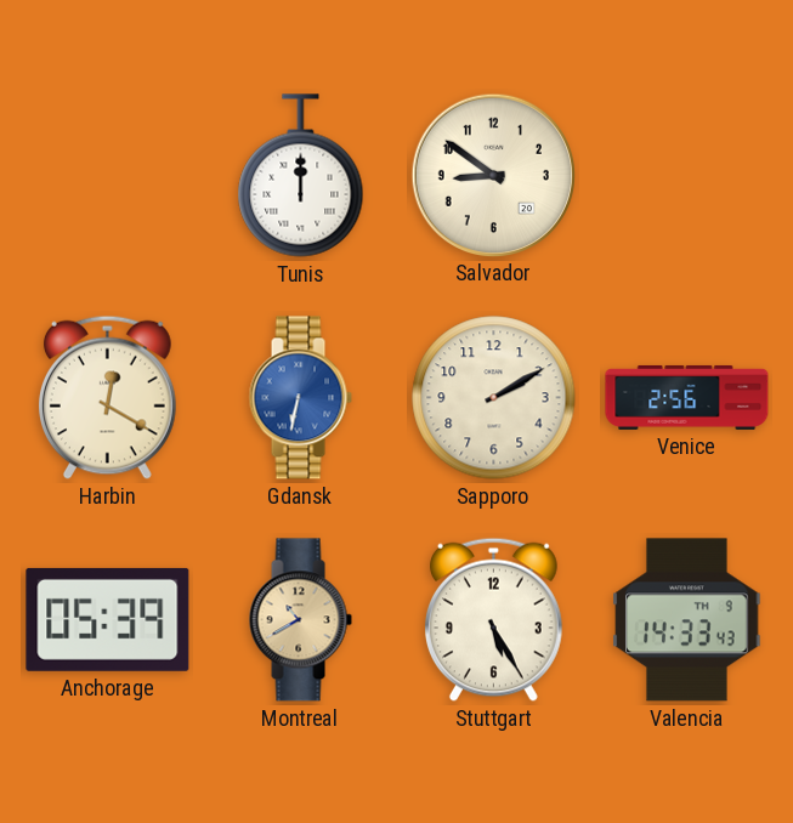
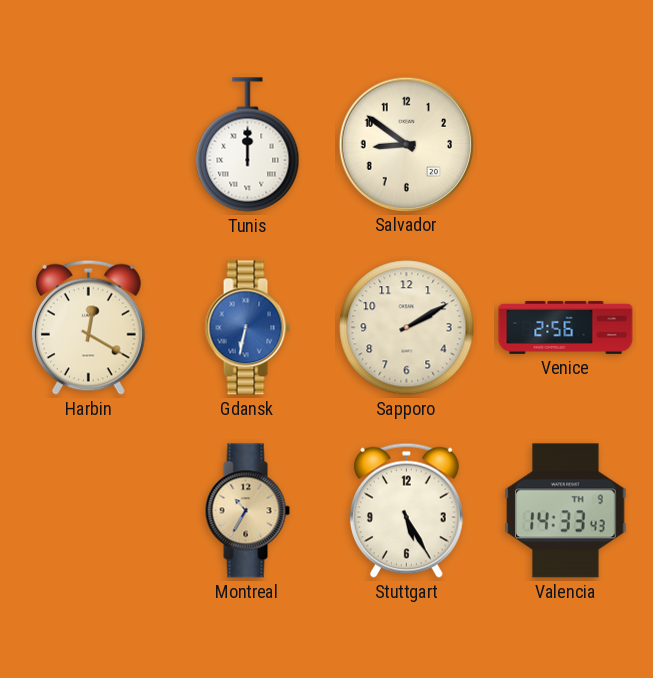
Anchorage: 05:39 -> none (108, 619)
Montreal: 10:40 -> 10:35 (247, 511)
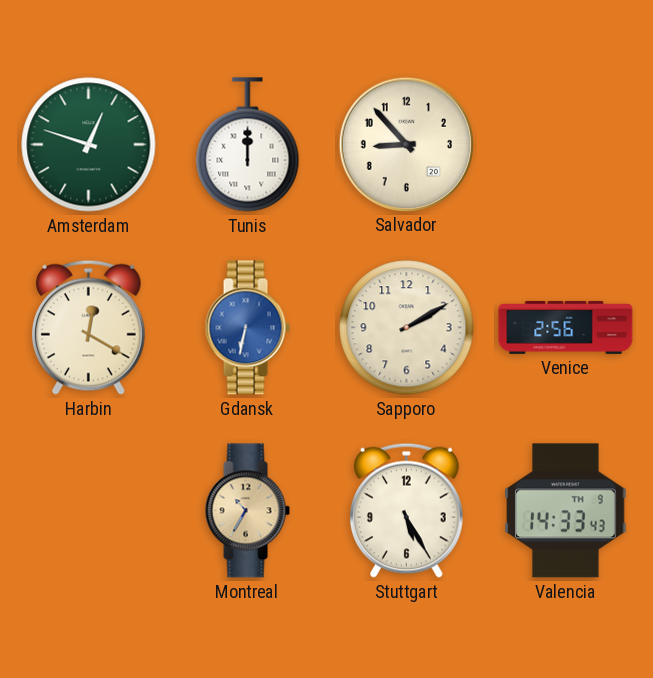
Amsterdam: none -> 12:48 (89, 145)
Salvador: 8:51 -> 8:53 (406, 144)
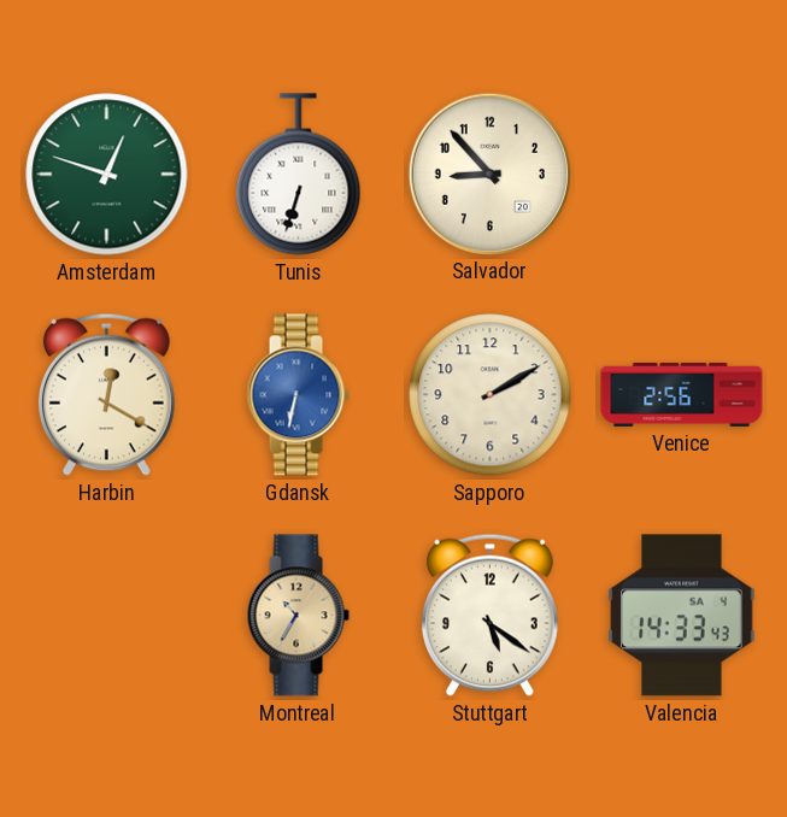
Tunis: 12:00 -> 6:33 (299, 175)
Stuttgart: 5:25 -> 5:21 (489, 615)
Valencia date: TH 9 -> SA 4 (682, 616)
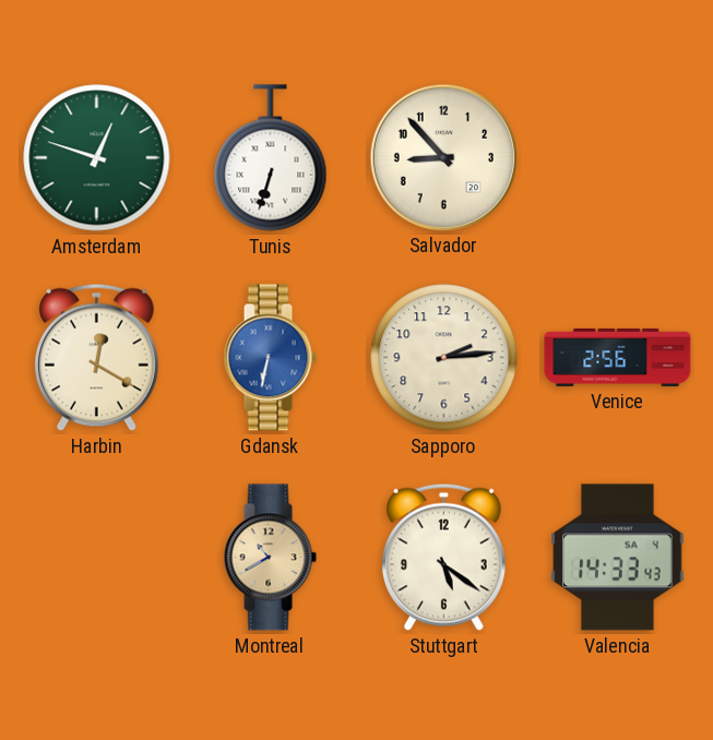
Sapporo: 2:10 -> 2:14 (444, 358)
Montreal: 10:35 -> 10:40 (270, 558)
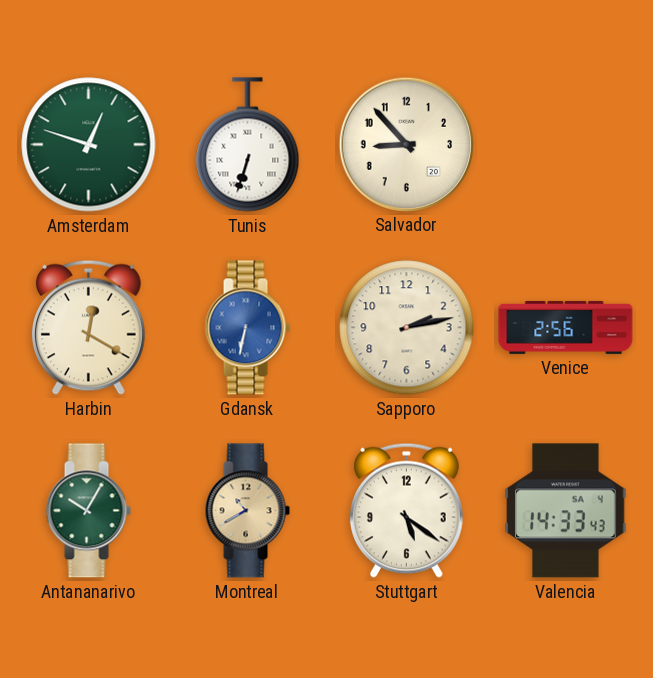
Sapporo: 2:14 -> 2:13 (407, 328)
Antananarivo: none -> 10:05 (88, 511)
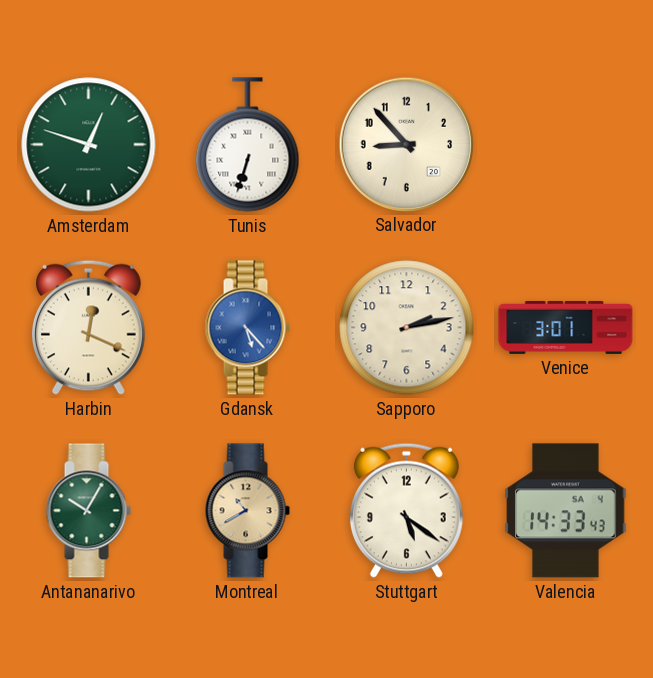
Harbin: 12:20 -> 12:19 (88, 327)
Gdansk: 6:32 -> 5:23 (247, 328)
Venice: 2:56 -> 3:01 (566, 327)
